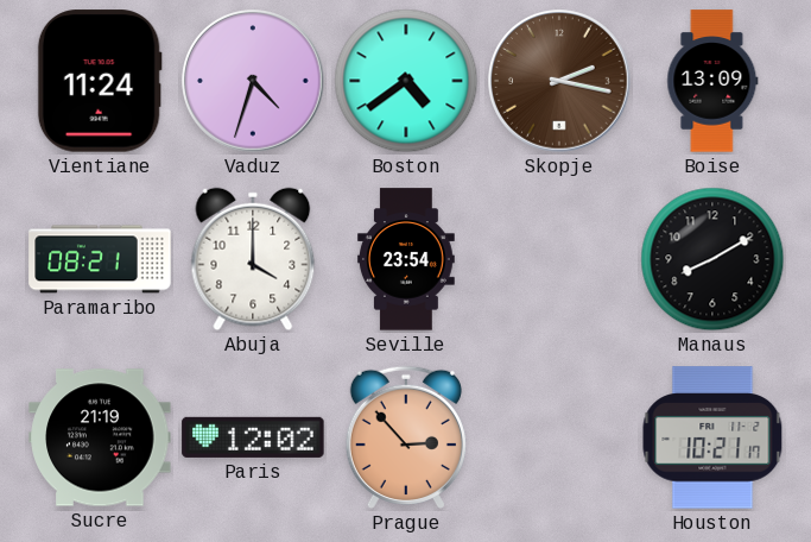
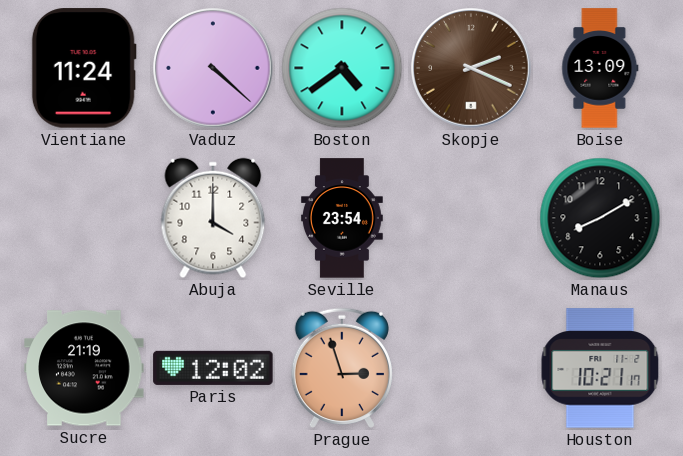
Vaduz: 4:33 -> 4:22 (213, 68)
Skopje: 2:17 -> 2:19 (471, 68)
Paramaribo: 08:21 -> none (100, 259)
Prague: 2:53 -> 2:57 (342, 368)
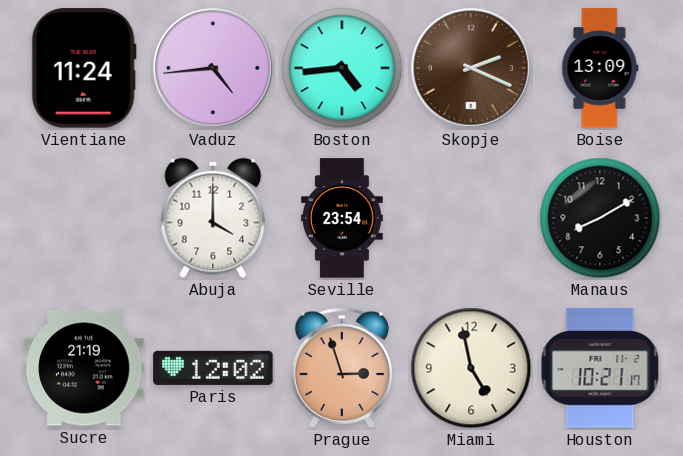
Vaduz: 4:22 -> 4:44 (213, 68)
Boston: 4:39 -> 4:44 (342, 68)
Miami: none -> 4:58 (471, 368)
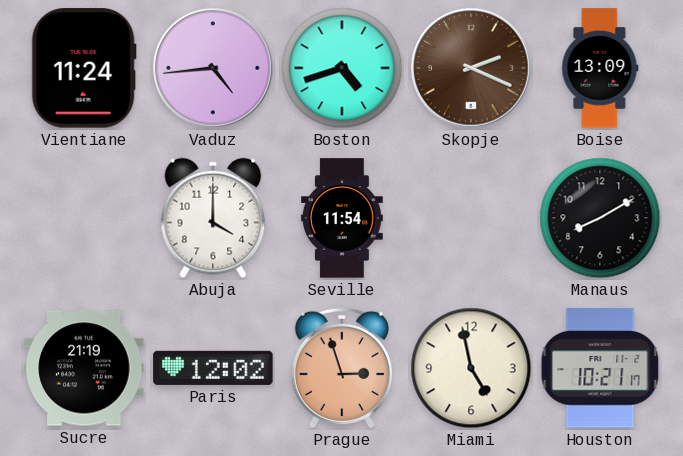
Boston: 4:44 -> 4:42 (342, 68)
Seville: 23:54 -> 11:54 (342, 218)
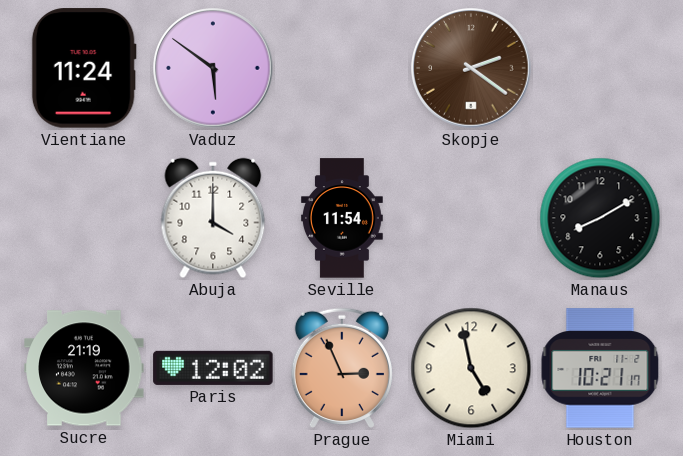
Vaduz: 4:44 -> 5:51 (213, 68)
Boston: 4:42 -> none (342, 68)
Skopje: 2:19 -> 2:21 (471, 68)
Boise: 13:09 -> none (600, 68)
Prague: 2:57 -> 2:56 (342, 368)
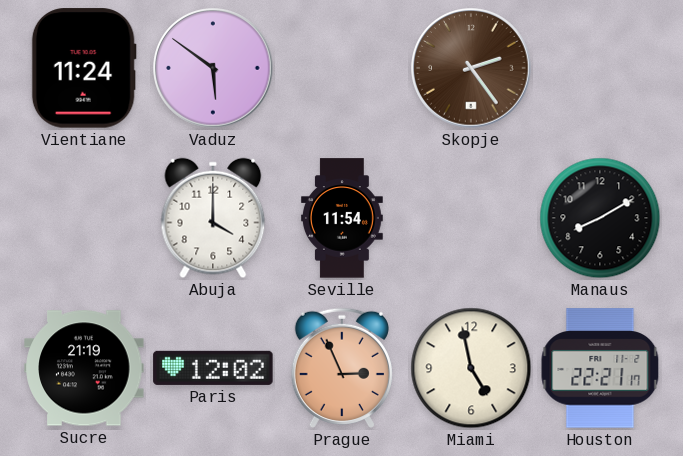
Skopje: 2:21 -> 2:24 (471, 68)
Houston: 10:21 -> 22:21 (600, 368)
